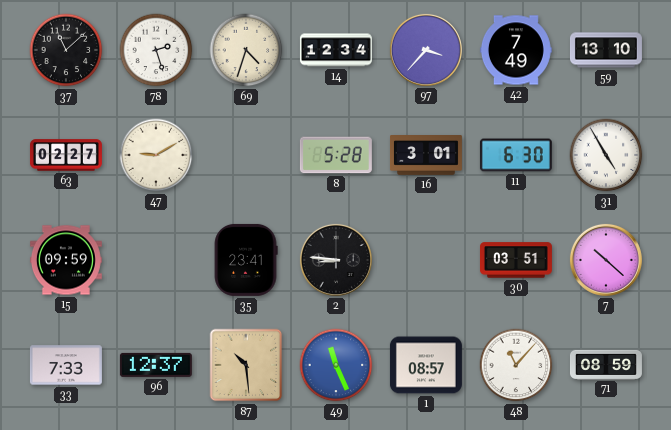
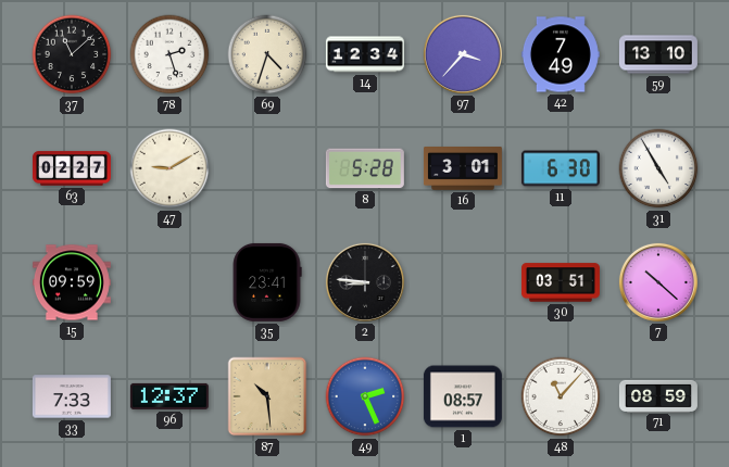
49: 11:26 -> 2:26 (365, 396)
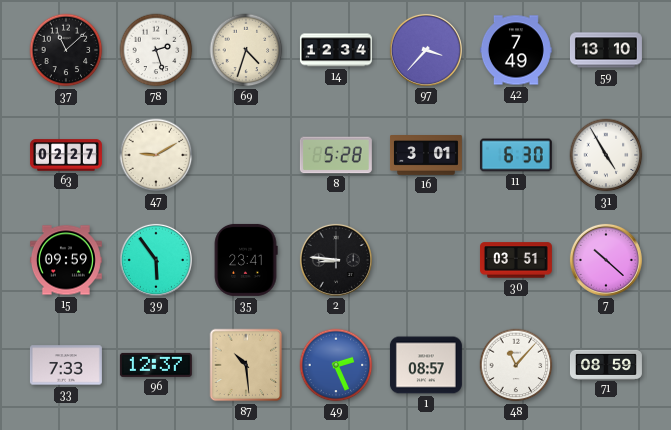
39: none -> 5:54 (156, 260)
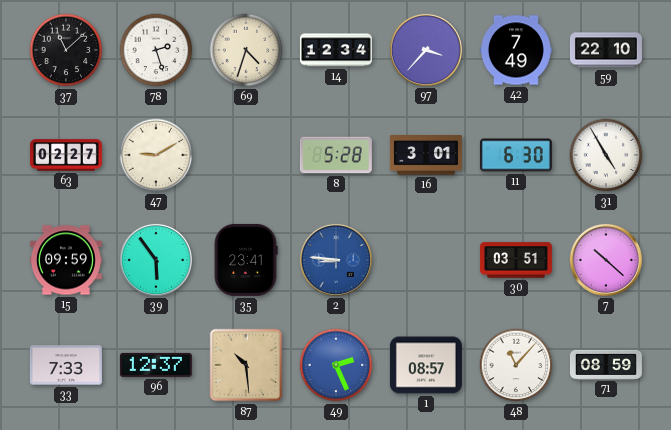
59: 13:10 -> 22:10 (606, 50)
2 dial: black -> blue (336, 260)
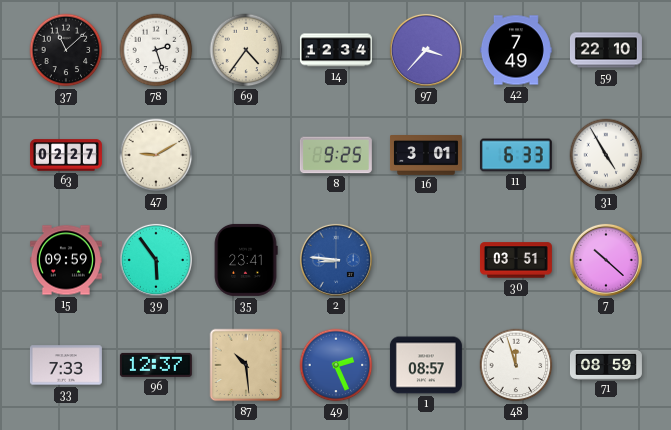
69: 4:33 -> 4:36 (246, 50)
8: 5:28 -> 9:25 (336, 155)
11: 6:30 -> 6:33 (516, 155)
48: 11:07 -> 11:57 (516, 365)
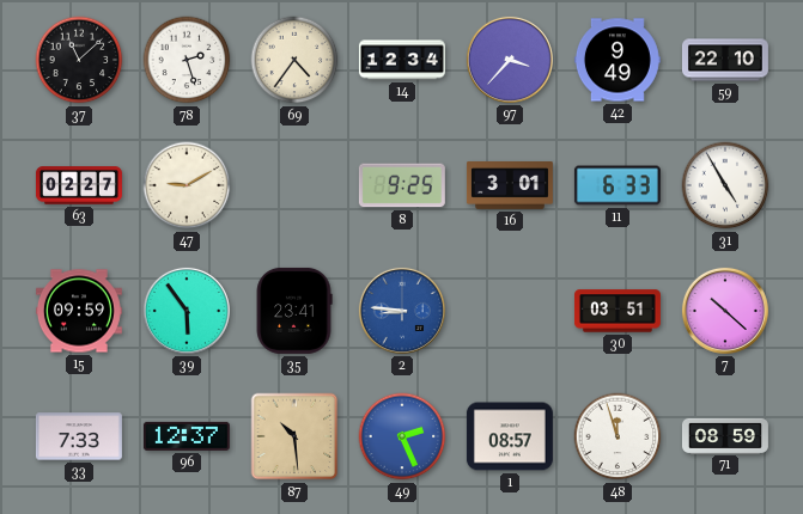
42: 7:49 -> 9:49 (618, 60)
